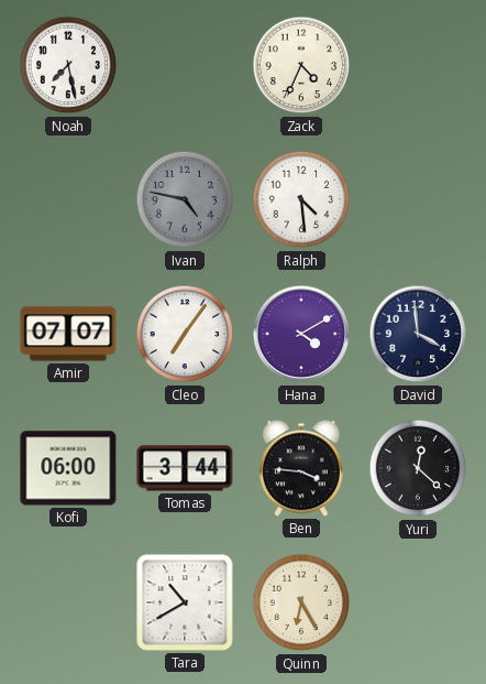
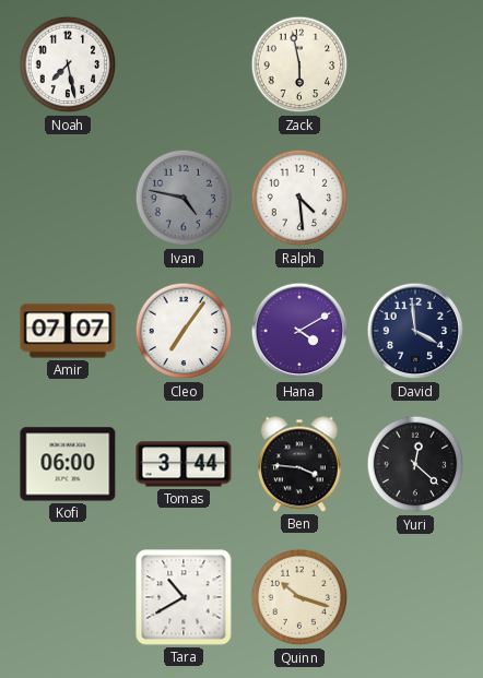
Zack: 4:34 -> 5:58 (299, 64)
Quinn: 6:25 -> 10:18 (299, 597)
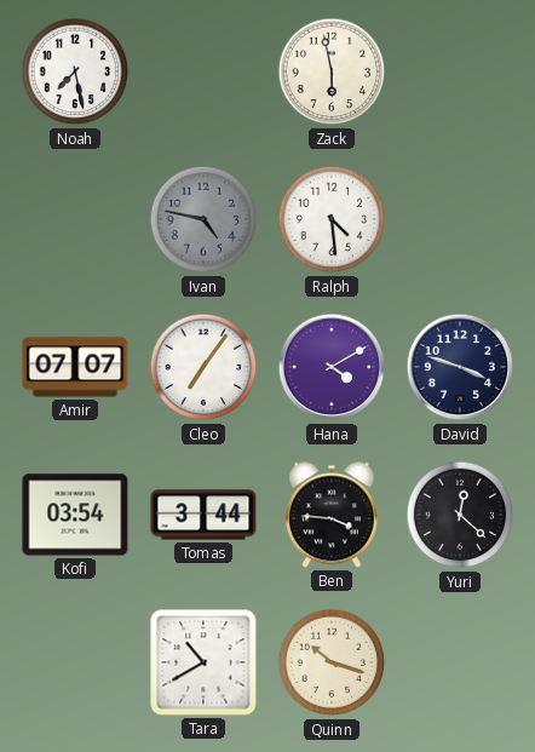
David: 3:59 -> 3:48 (460, 367)
Kofi: 06:00 -> 03:54 (75, 515)
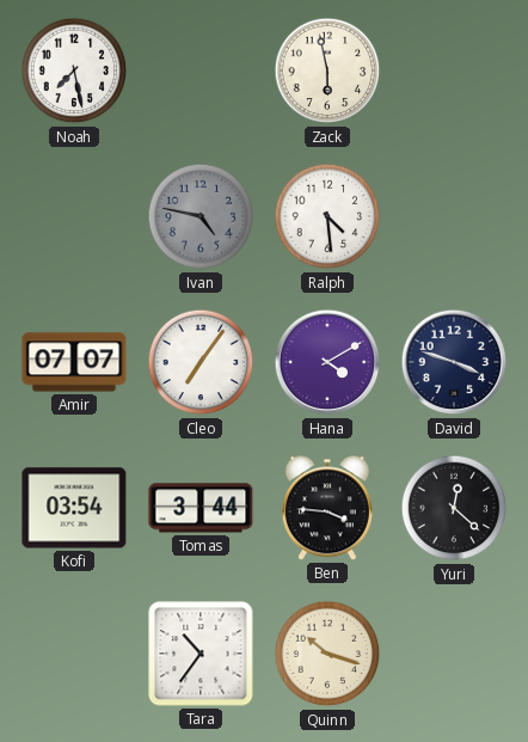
Tara: 10:40 -> 10:36 (201, 654)
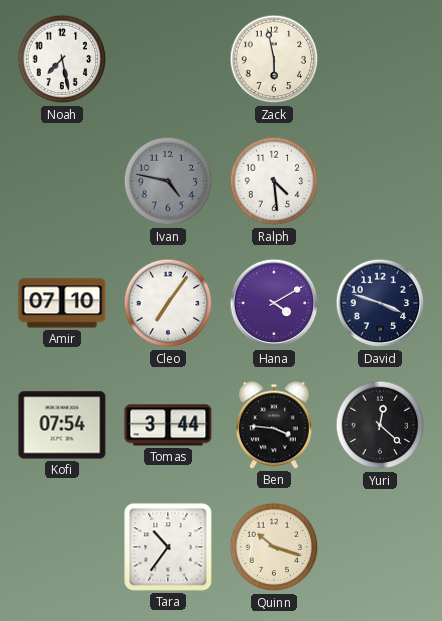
Amir: 07:07 -> 07:10 (62, 303)
Kofi: 03:54 -> 07:54 (62, 425)
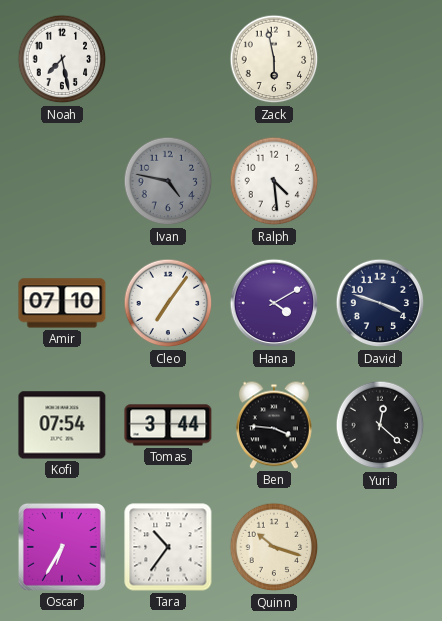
Oscar: none -> 6:35 (62, 547)
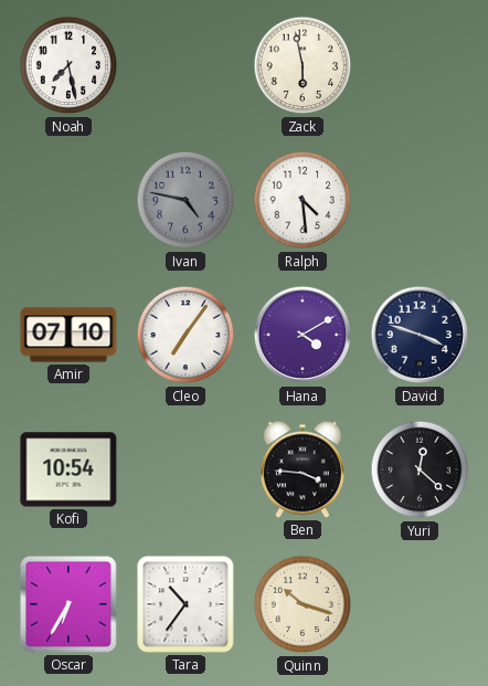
Kofi: 07:54 -> 10:54 (68, 469)
Tomas: 3:44 -> none (168, 425)
